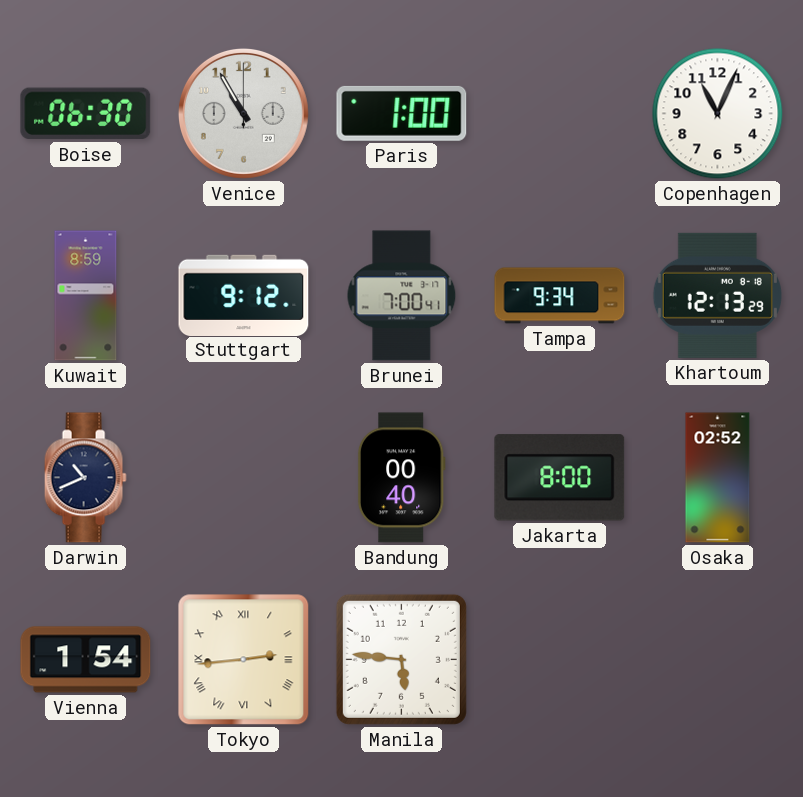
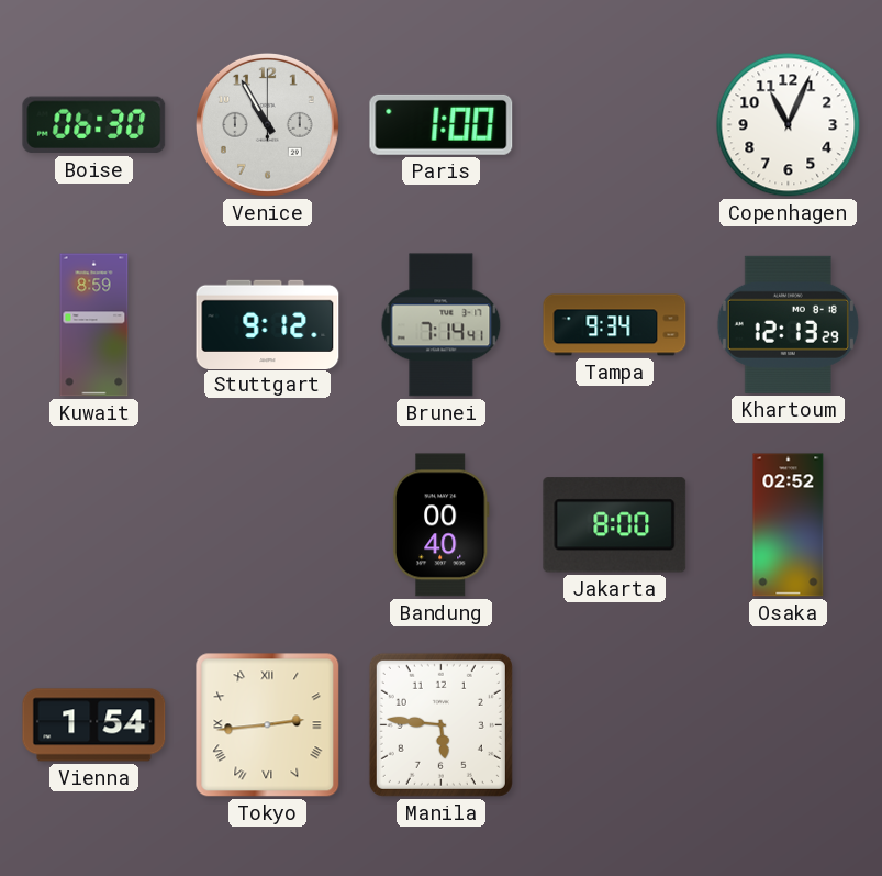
Brunei: 7:00 -> 7:14 (442, 325)
Darwin: 10:41 -> none (85, 478)
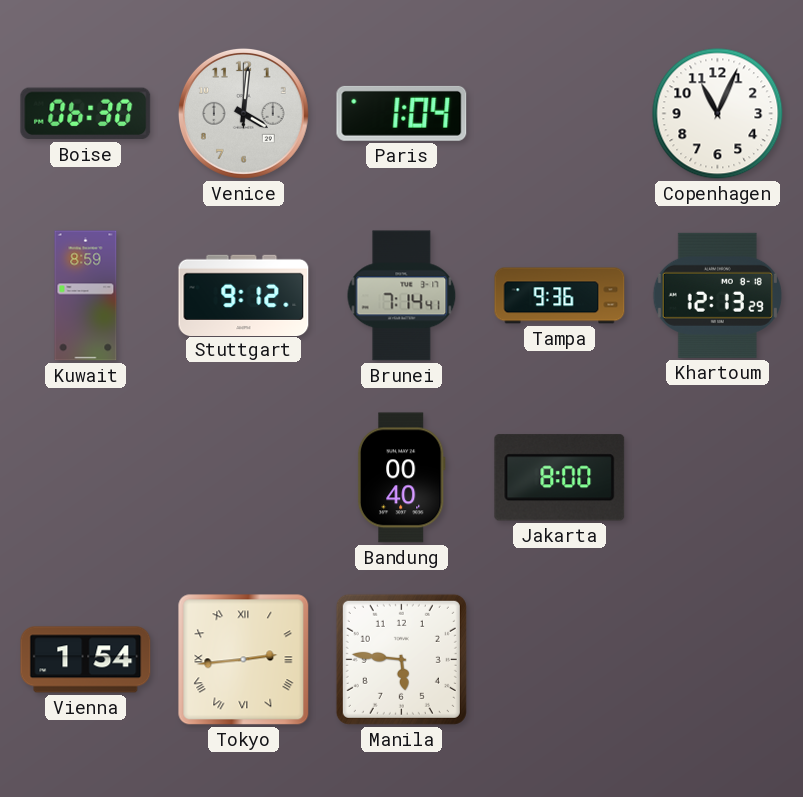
Venice: 10:55 -> 4:01 (243, 113)
Paris: 1:00 -> 1:04 (402, 113)
Tampa: 9:34 -> 9:36 (560, 296)
Osaka: 02:52 -> none (789, 525)
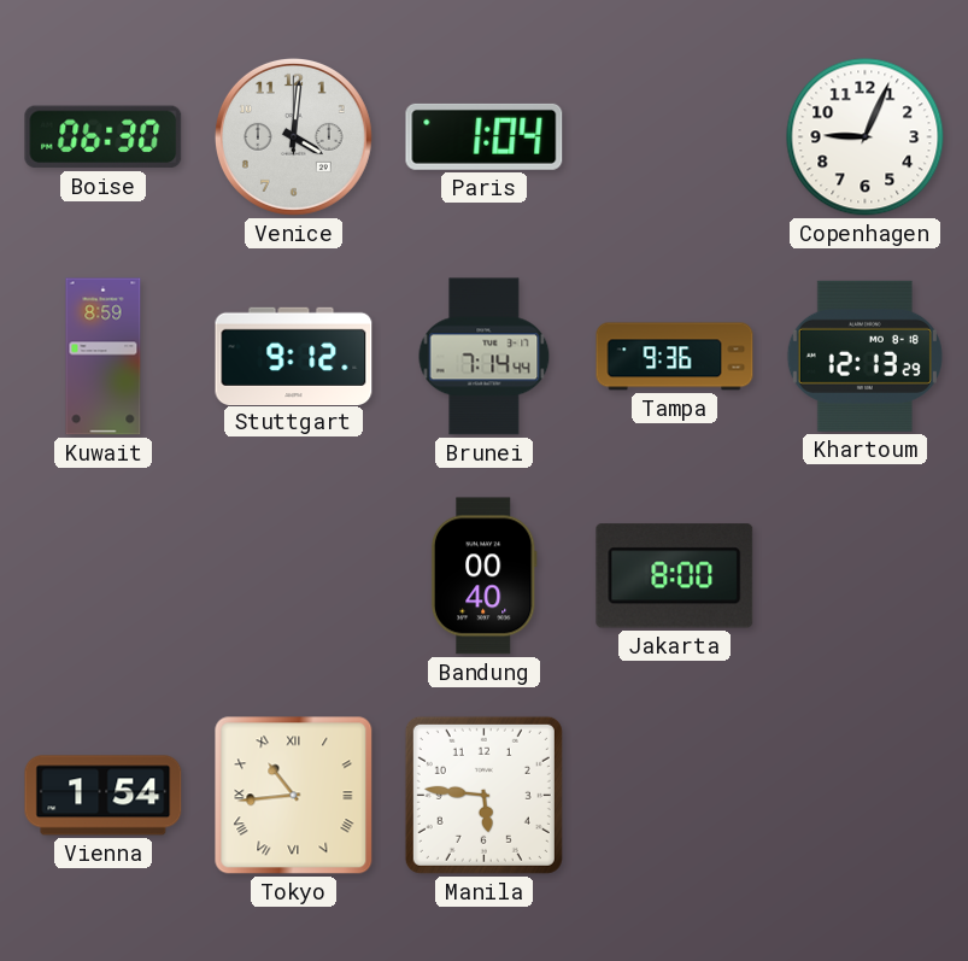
Copenhagen: 11:04 -> 9:04 (866, 137)
Brunei: 7:14:41 -> 7:14:44 (485, 357)
Tokyo: 2:44 -> 10:44 (294, 796)
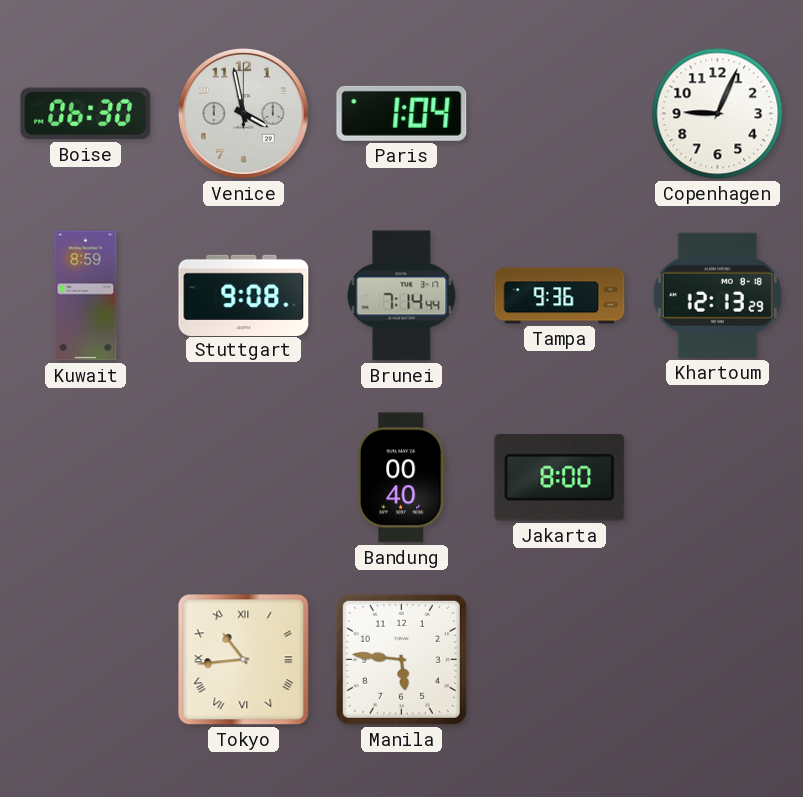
Venice: 4:01 -> 3:58 (243, 113)
Stuttgart: 9:12 -> 9:08 (244, 295)
Vienna: 1:54 -> none (104, 796)
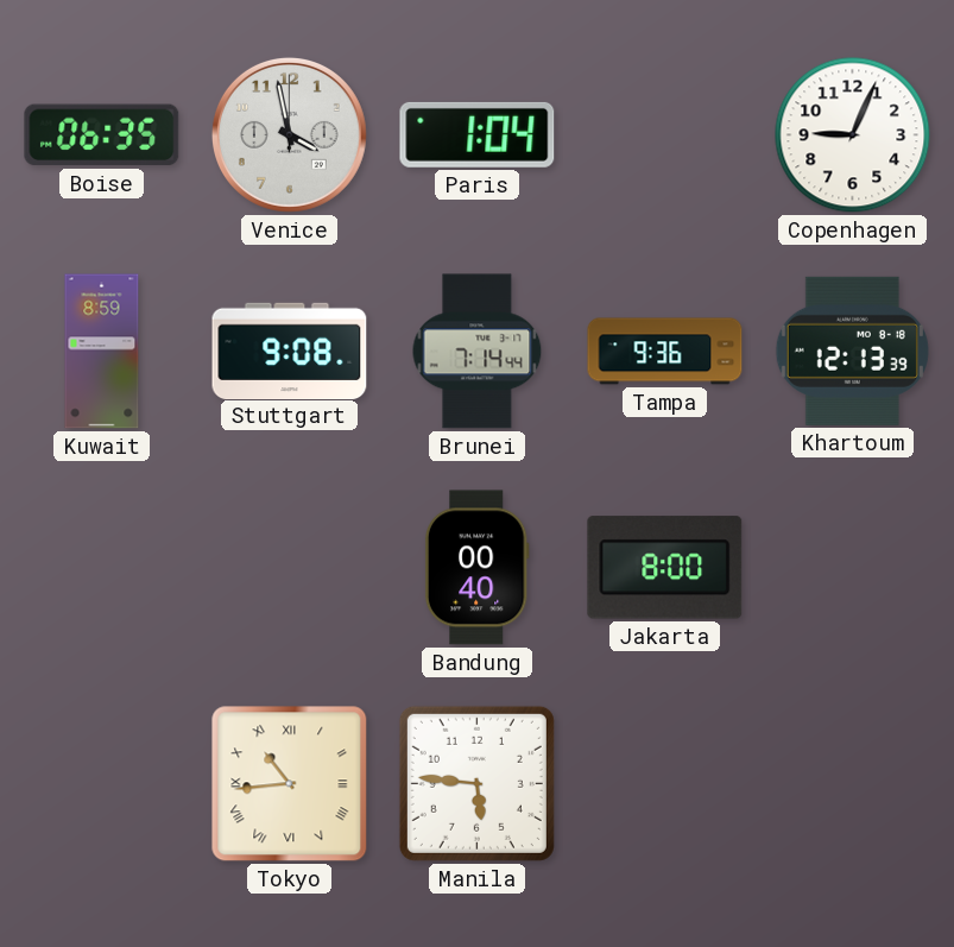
Boise: 06:30 -> 06:35 (102, 135)
Khartoum: 12:13:29 -> 12:13:39 (852, 351)
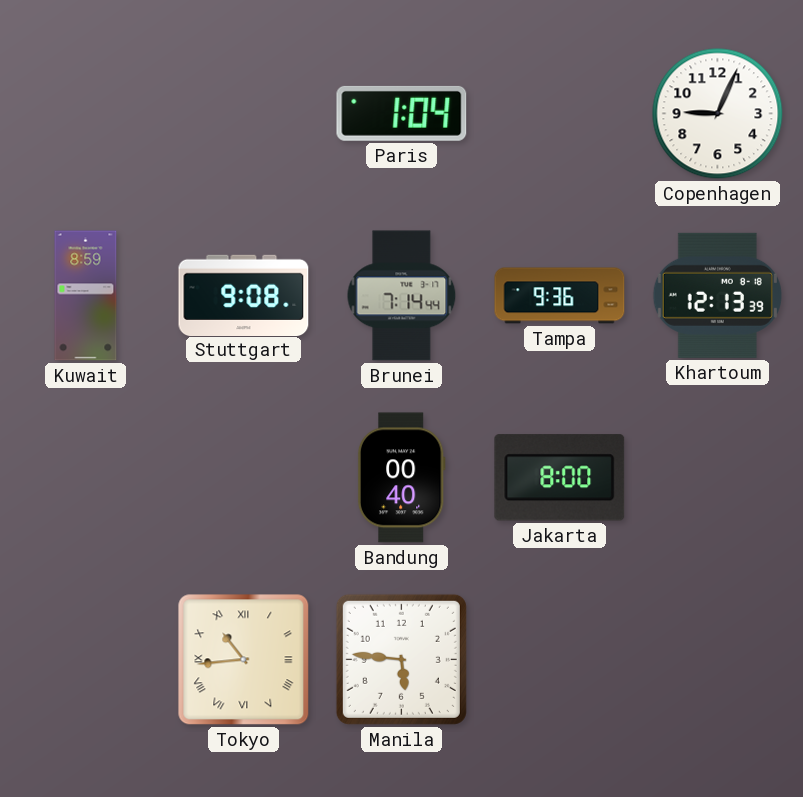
Boise: 06:35 -> none (102, 135)
Venice: 3:58 -> none (289, 134)
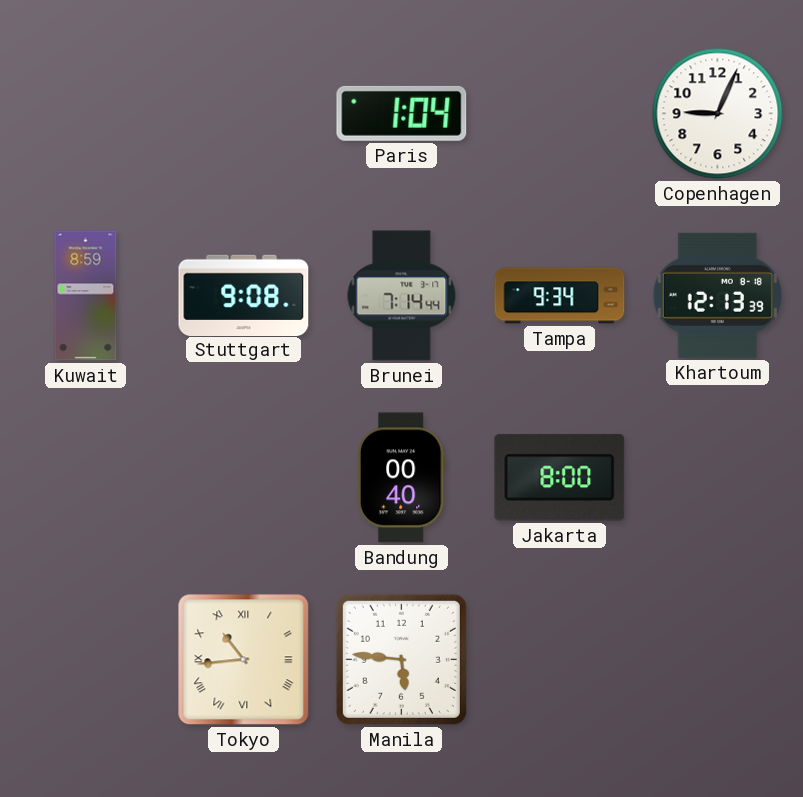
Tampa: 9:36 -> 9:34 (560, 296)
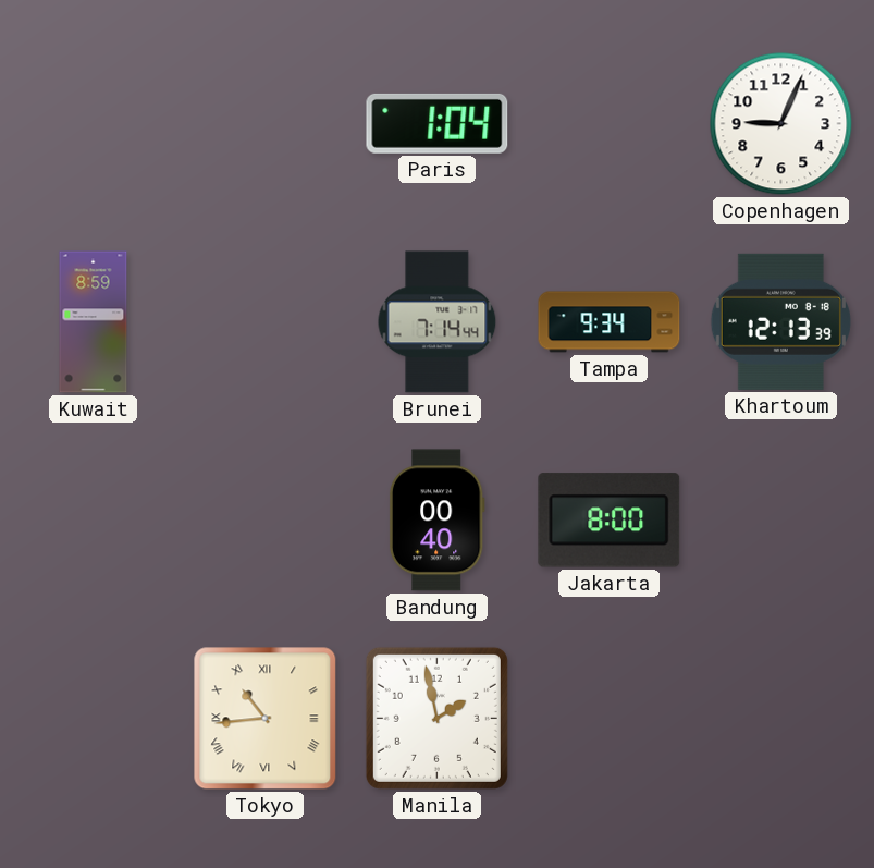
Stuttgart: 9:08 -> none (244, 295)
Manila: 5:46 -> 1:58 (436, 718)
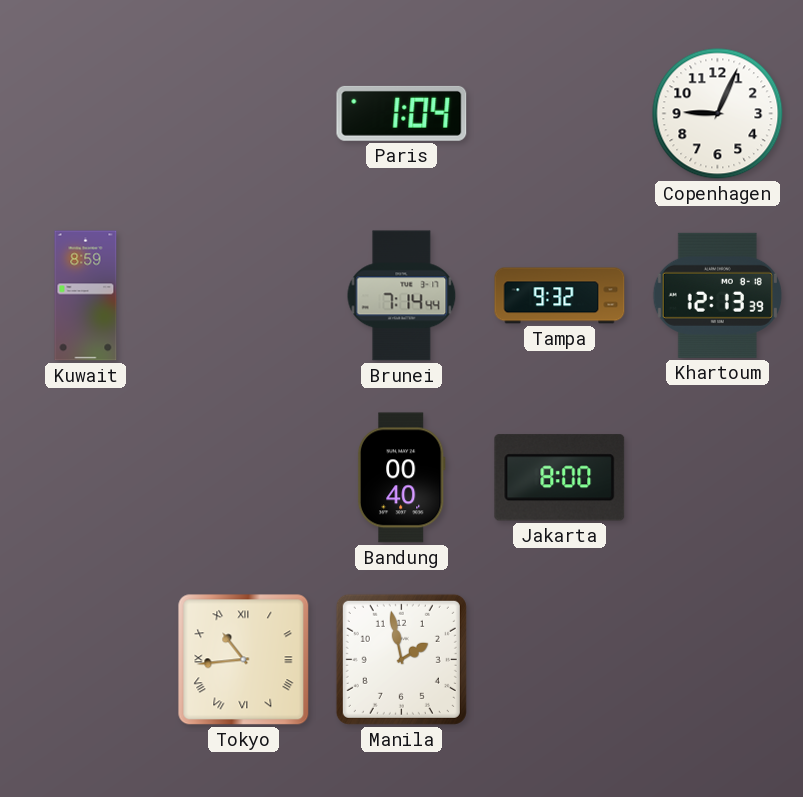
Tampa: 9:34 -> 9:32 (560, 296)
